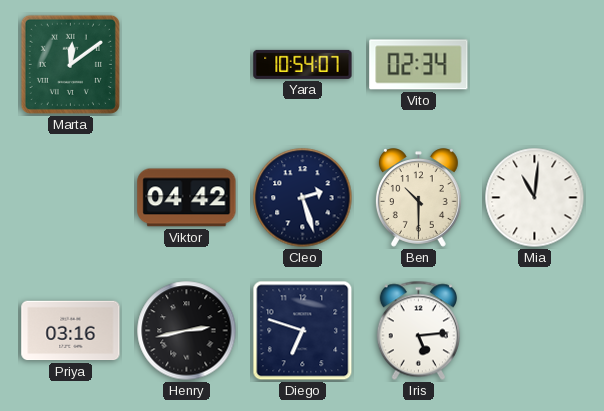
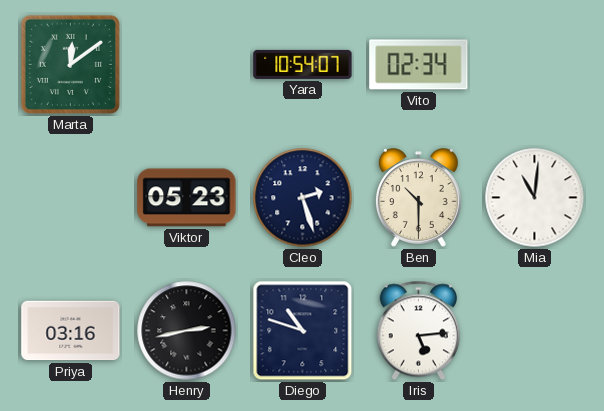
Viktor: 04:42 -> 05:23 (187, 198)
Diego: 6:48 -> 10:48 (303, 331)
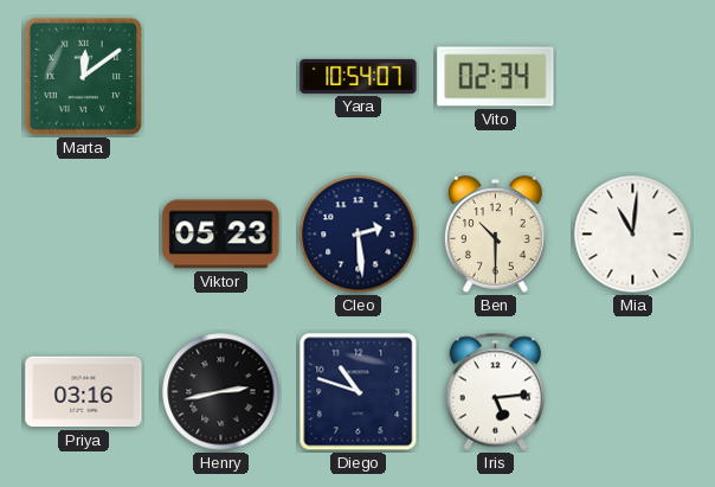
Cleo: 2:27 -> 2:29 (359, 235)
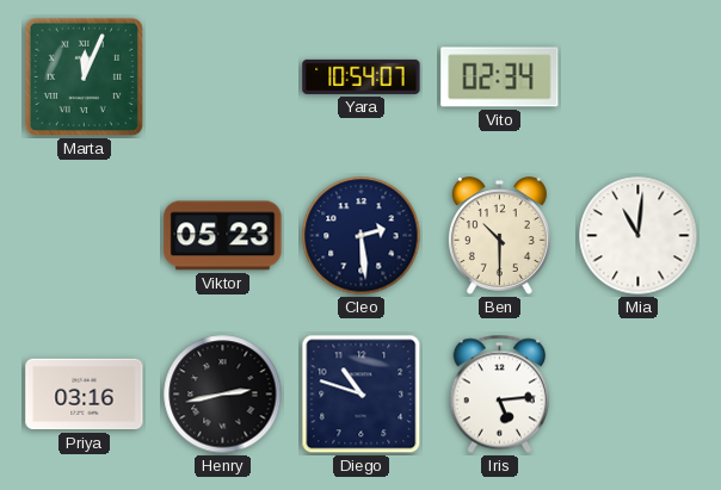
Marta: 12:09 -> 12:04 (84, 76)
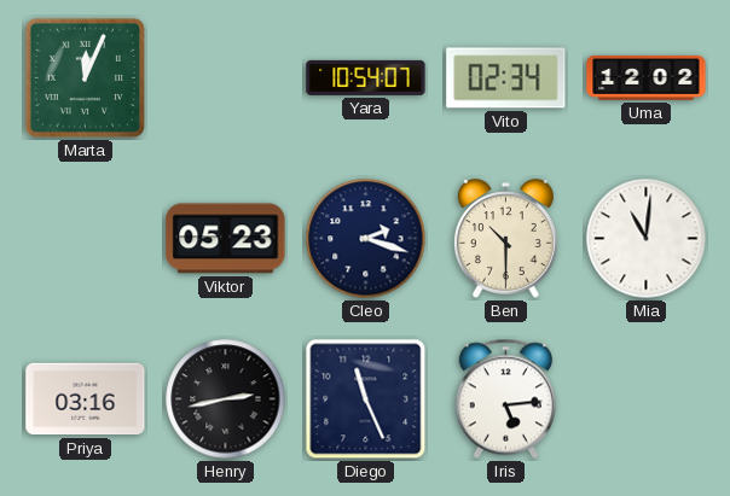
Uma: none -> 12:02 (647, 78)
Cleo: 2:29 -> 2:18 (366, 239)
Diego: 10:48 -> 11:26 (366, 399)
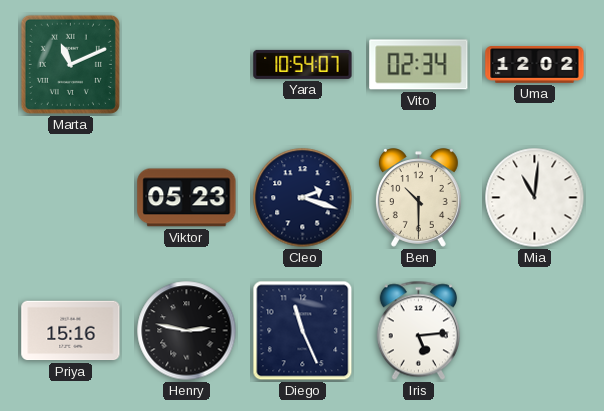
Marta: 12:04 -> 11:11 (70, 64)
Priya: 03:16 -> 15:16 (71, 331)
Henry: 2:43 -> 2:47 (187, 331)
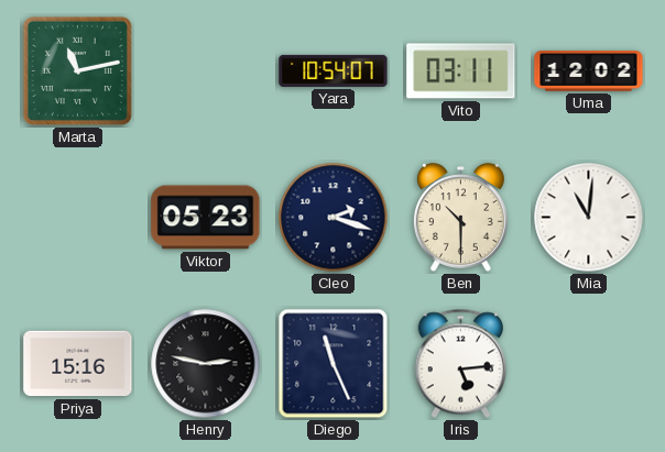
Marta: 11:11 -> 11:13 (77, 70)
Vito: 02:34 -> 03:11 (461, 71)
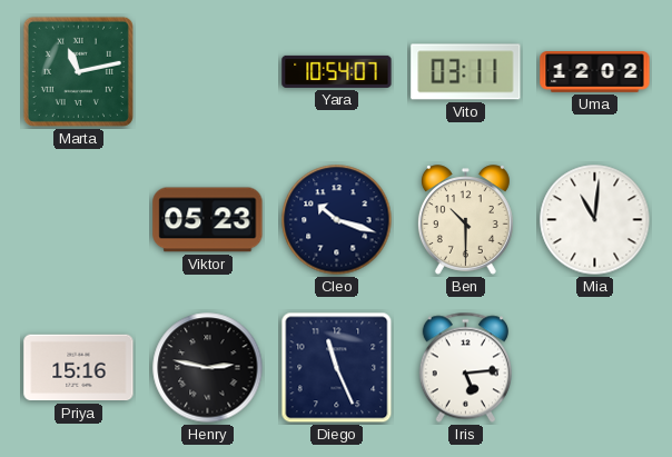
Cleo: 2:18 -> 10:18 (337, 220)
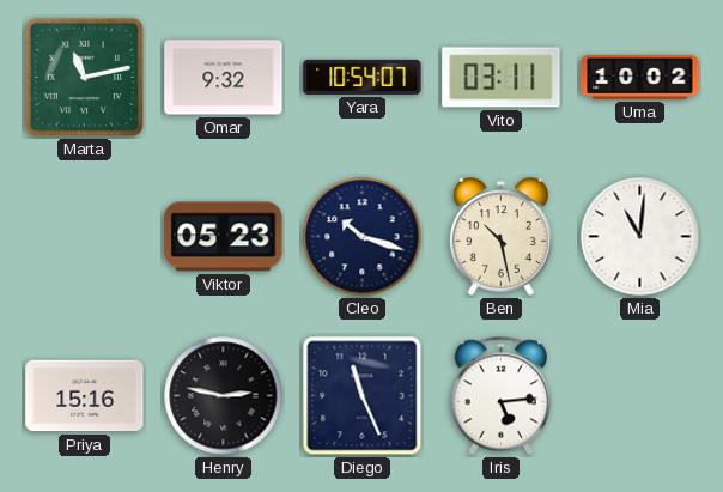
Omar: none -> 9:32 (224, 78)
Uma: 12:02 -> 10:02 (640, 78)
Ben: 10:30 -> 10:28 (500, 237)
